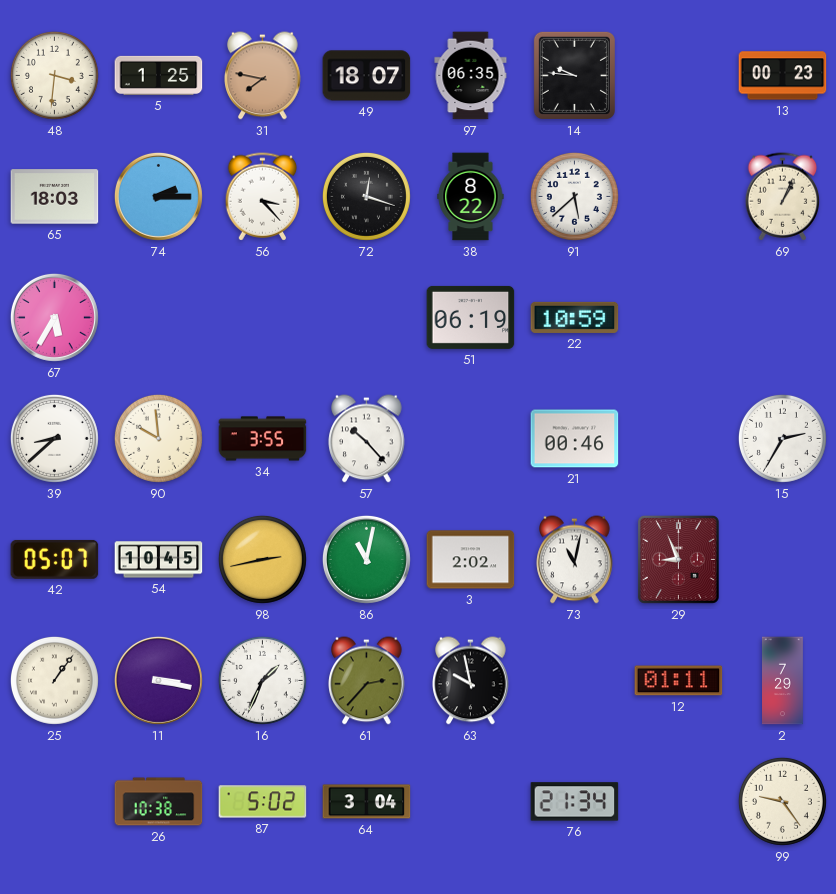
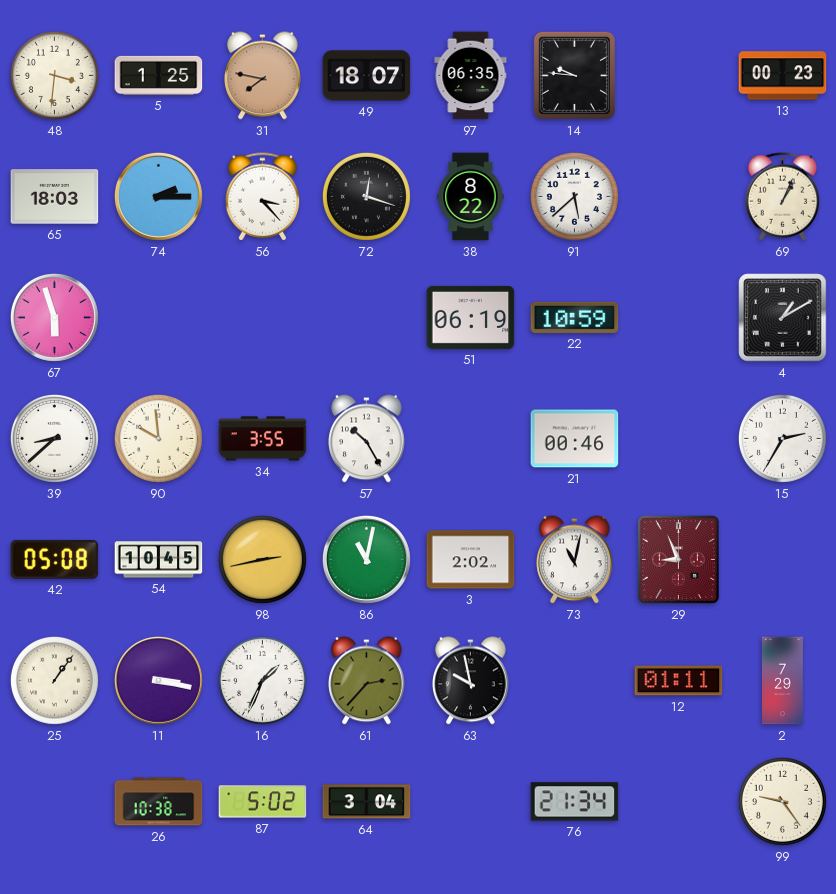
67: 5:35 -> 5:57 (54, 317)
4: none -> 1:10 (783, 318)
57: 10:23 -> 10:25 (367, 439)
42: 05:07 -> 05:08 (55, 559)
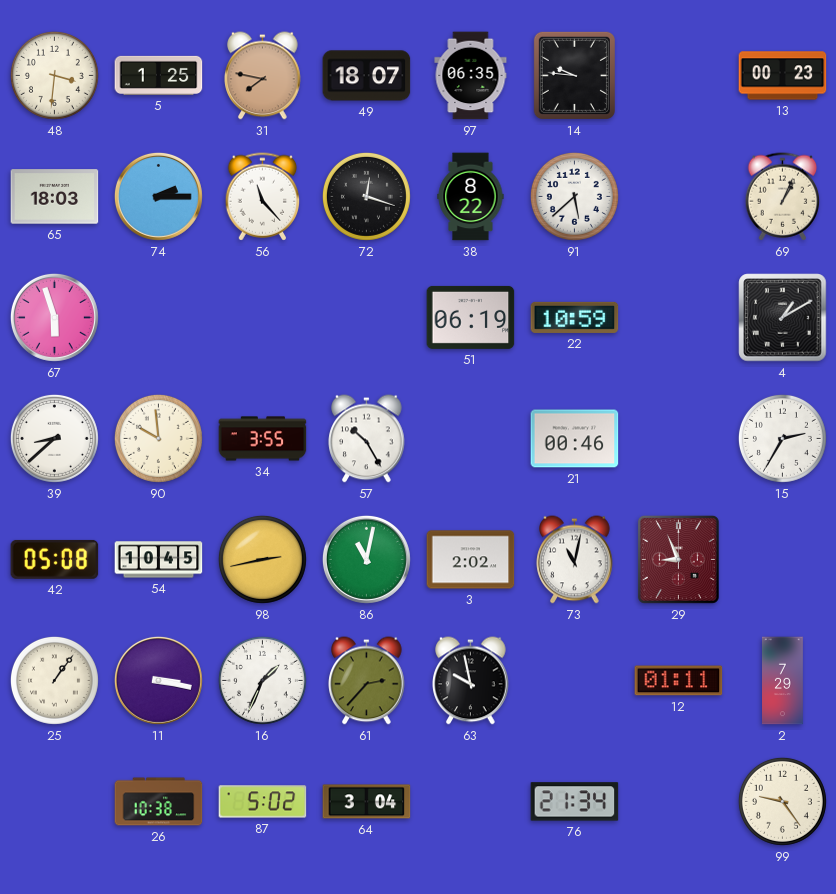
56: 3:23 -> 11:23 (263, 197)
